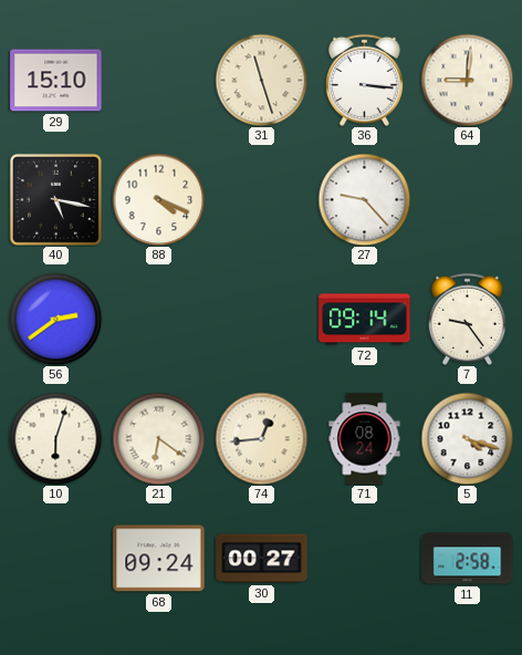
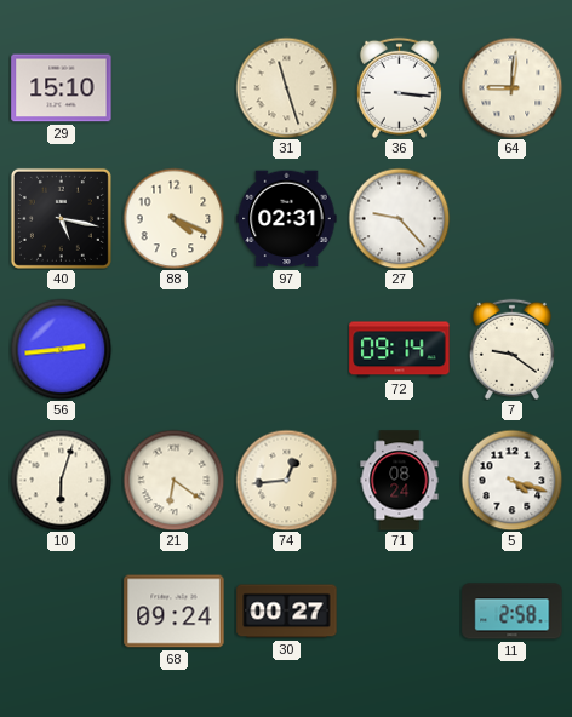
97: none -> 02:31 (287, 219)
56: 2:39 -> 2:44 (61, 349)
7: 9:24 -> 9:21 (511, 349)
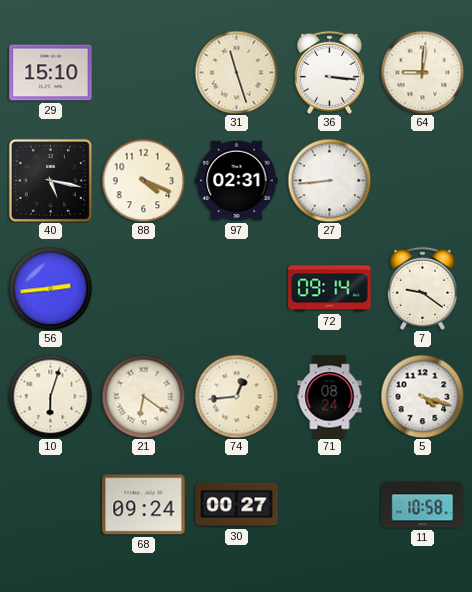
27: 9:23 -> 8:44 (329, 180)
11: 2:58 -> 10:58 (423, 505)
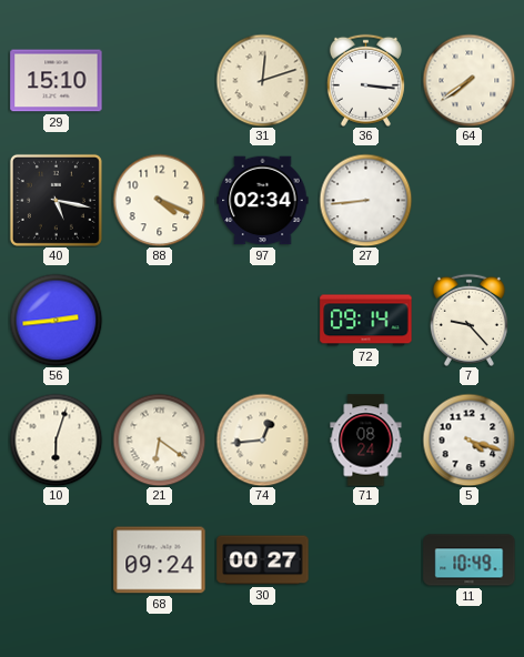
31: 11:27 -> 12:12 (262, 80)
64: 9:01 -> 7:39 (468, 80)
97: 02:31 -> 02:34 (263, 201)
7: 9:21 -> 9:23 (468, 320)
11: 10:58 -> 10:49 (470, 560)
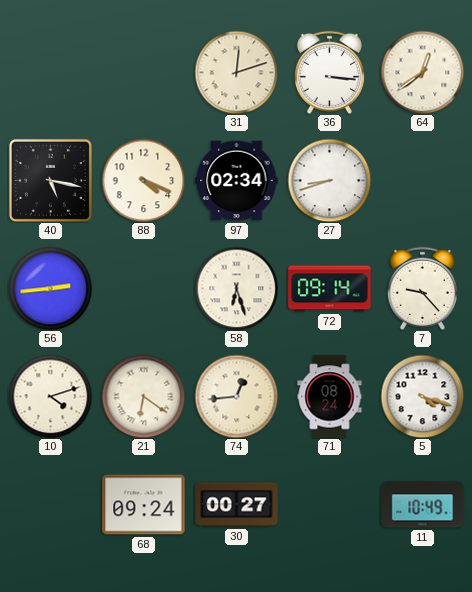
29: 15:10 -> none (57, 81)
64: 7:39 -> 12:39 (422, 72)
27: 8:44 -> 8:42 (329, 180)
58: none -> 6:27 (236, 288)
10: 6:03 -> 4:12 (50, 396)
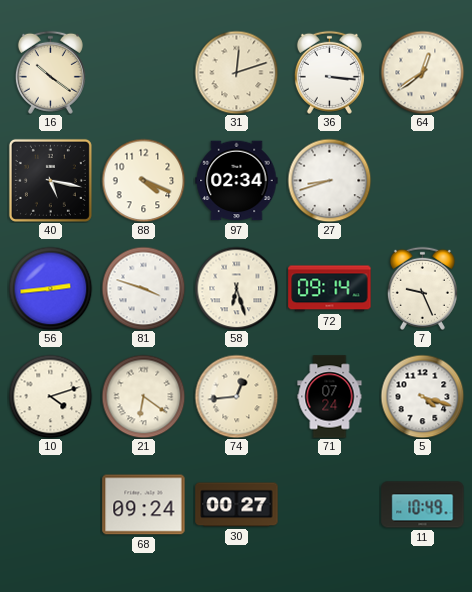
16: none -> 10:21 (50, 72)
81: none -> 3:48 (143, 288)
7: 9:23 -> 9:26 (422, 288)
71: 08:24 -> 07:24 (330, 397)
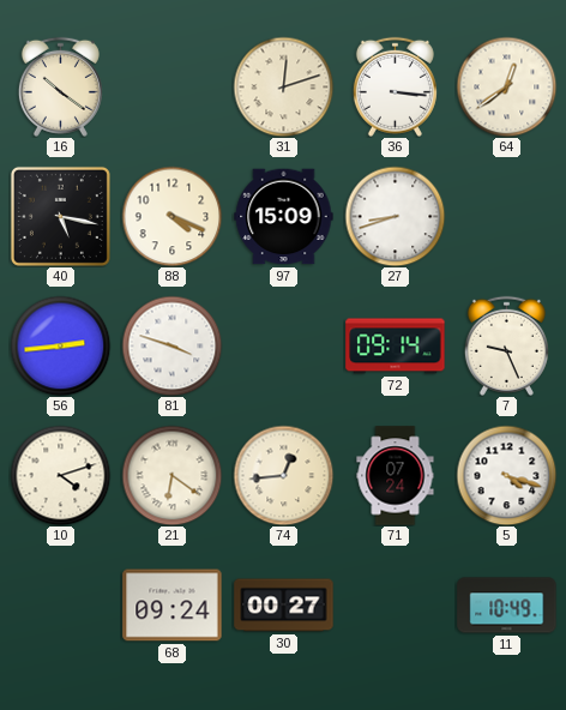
97: 02:34 -> 15:09 (284, 217)
58: 6:27 -> none (236, 288)
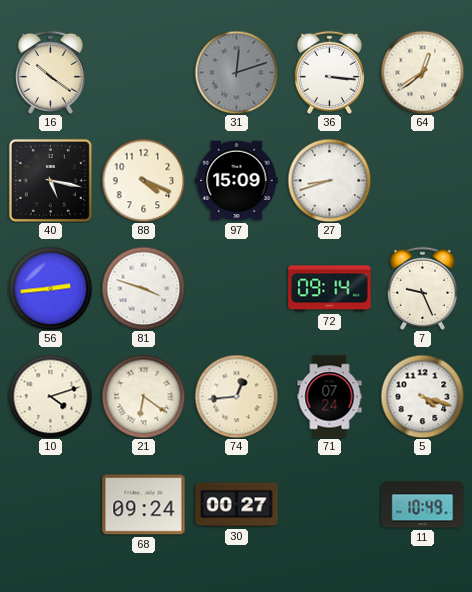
31 dial: cream -> grey (236, 72)
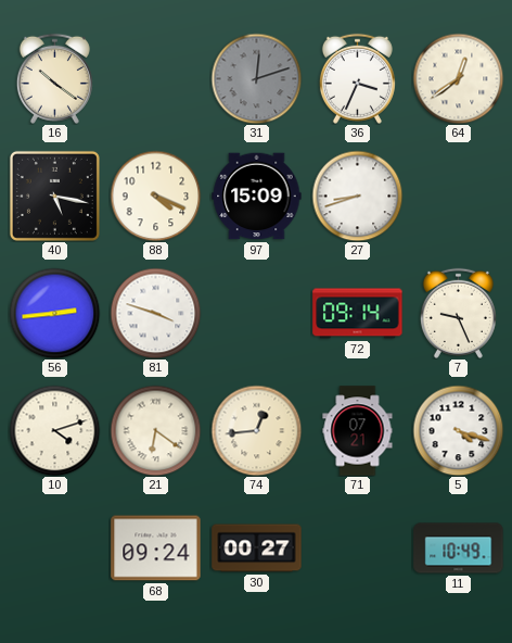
36: 3:16 -> 3:34 (357, 78)
71: 07:24 -> 07:21 (358, 431)
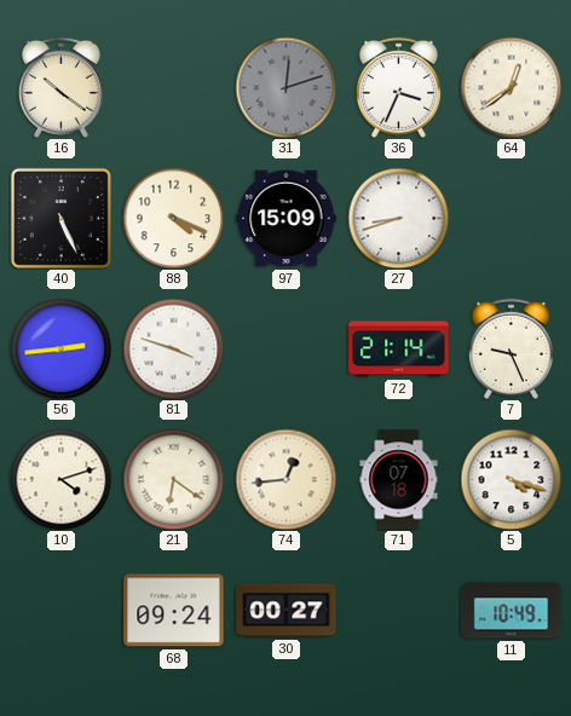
40: 5:17 -> 5:26 (60, 218)
72: 09:14 -> 21:14 (399, 350)
71: 07:21 -> 07:18 (399, 480)
